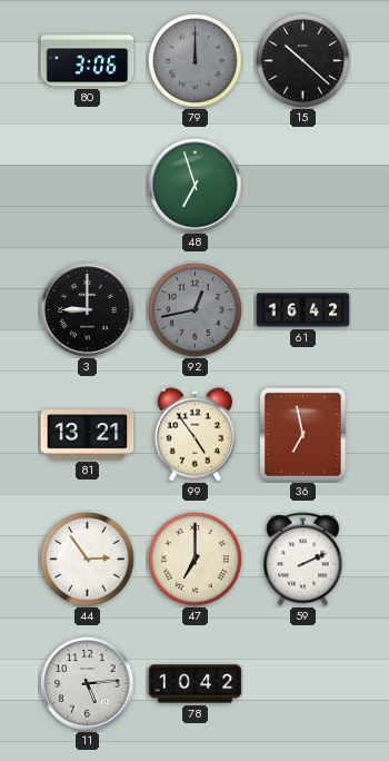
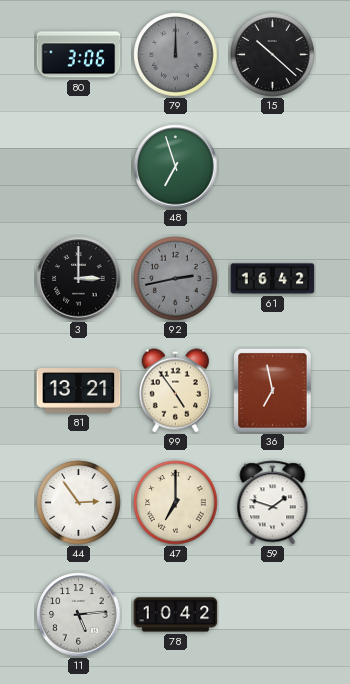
3: 9:00 -> 3:00 (79, 279)
92: 12:43 -> 2:43 (176, 279)
59: 2:11 -> 1:48 (273, 503)
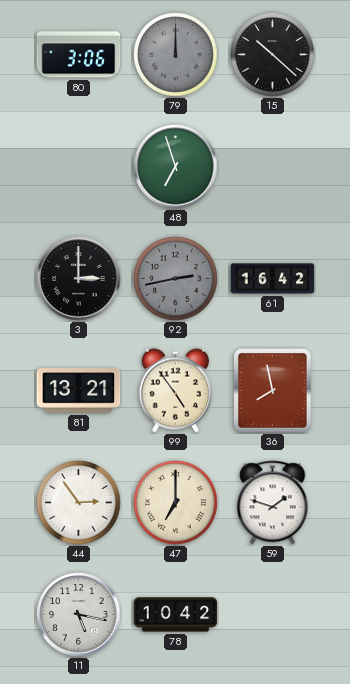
36: 6:58 -> 7:58 (273, 391)
11: 5:14 -> 5:17 (79, 615)
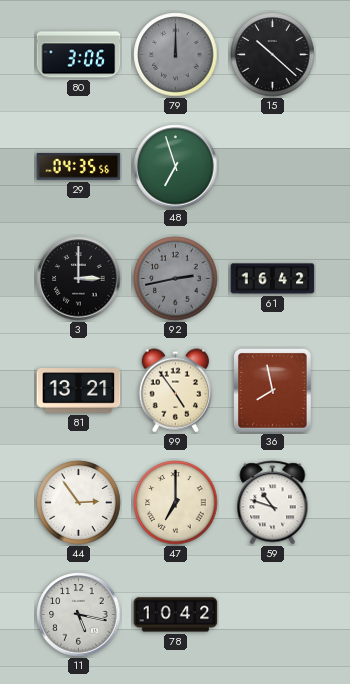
29: none -> 04:35 (79, 166)
59: 1:48 -> 10:48 (273, 503)
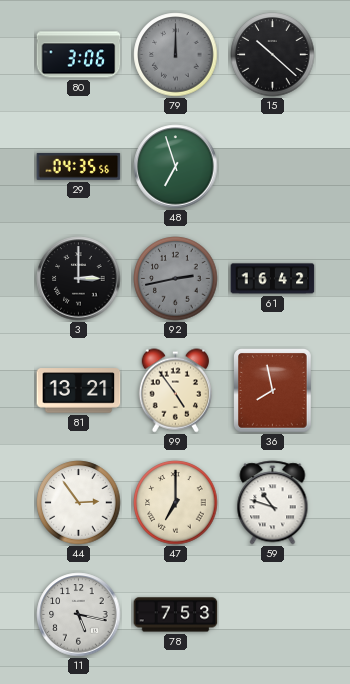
78: 10:42 -> 7:53 (176, 615)
